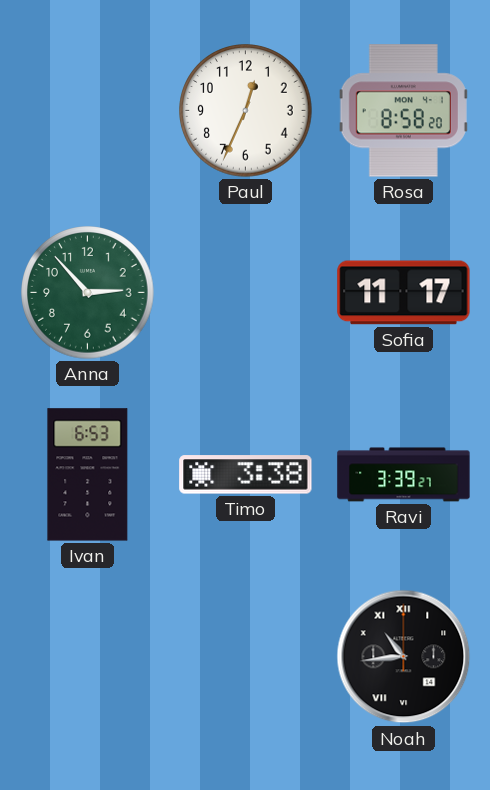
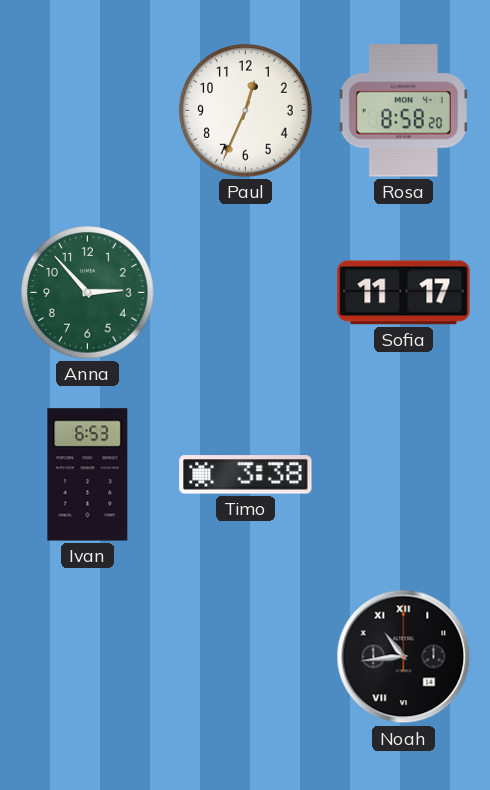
Ravi: 3:39 -> none (404, 475)
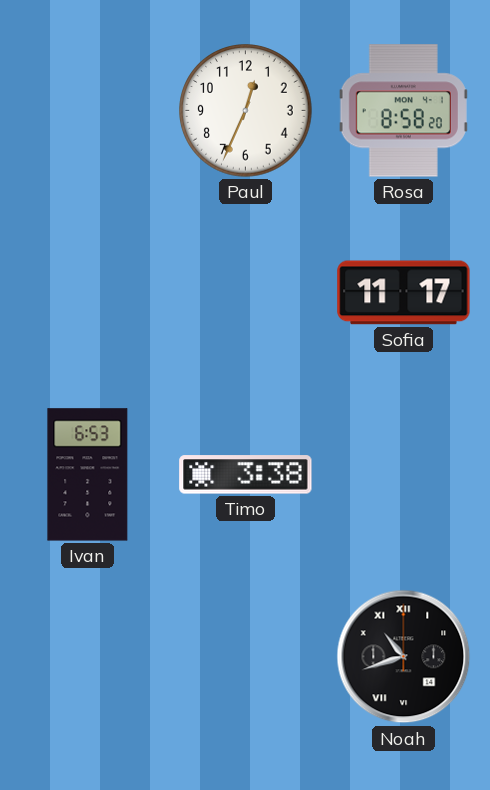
Anna: 2:53 -> none (88, 293)
Noah: 10:44 -> 10:42 (404, 657)
